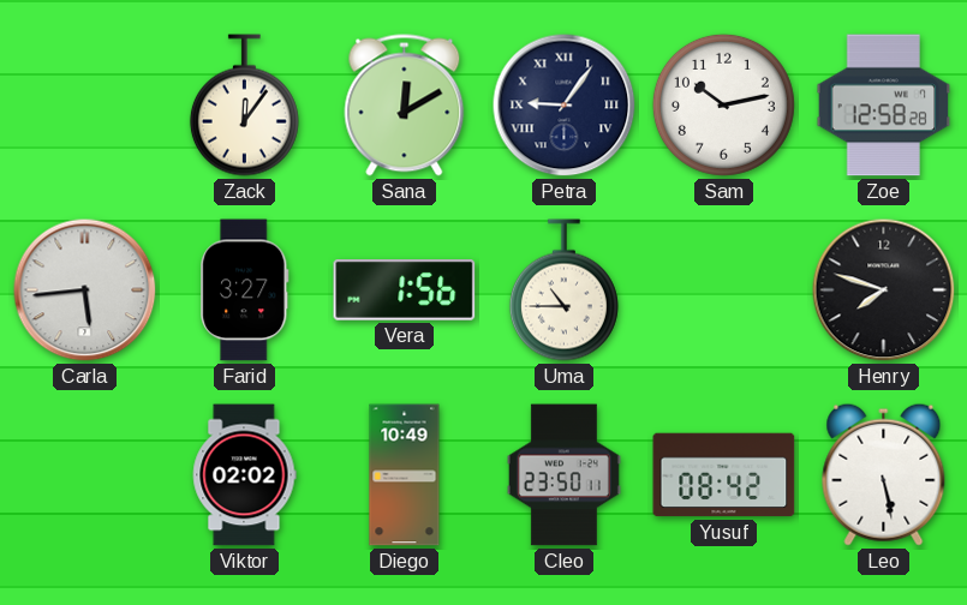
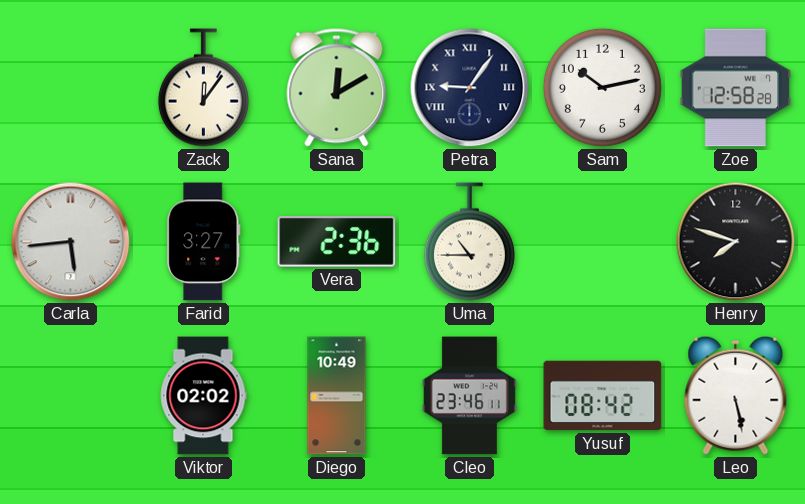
Vera: 1:56 -> 2:36 (337, 242)
Cleo: 23:50 -> 23:46 (469, 396)
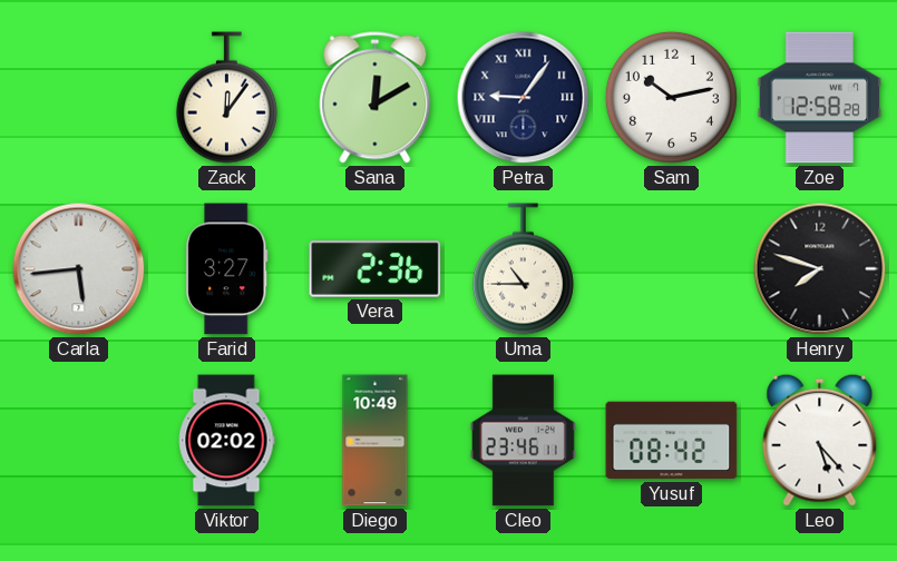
Leo: 5:28 -> 5:23 (820, 440)
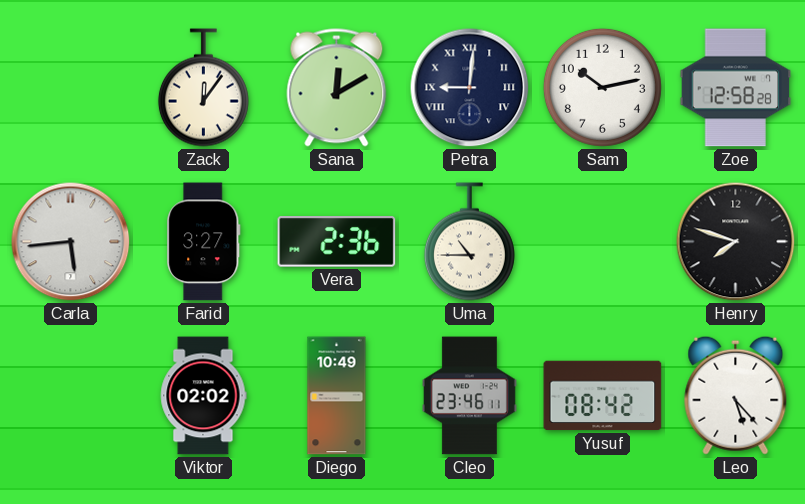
Petra: 9:06 -> 9:01 (470, 88)
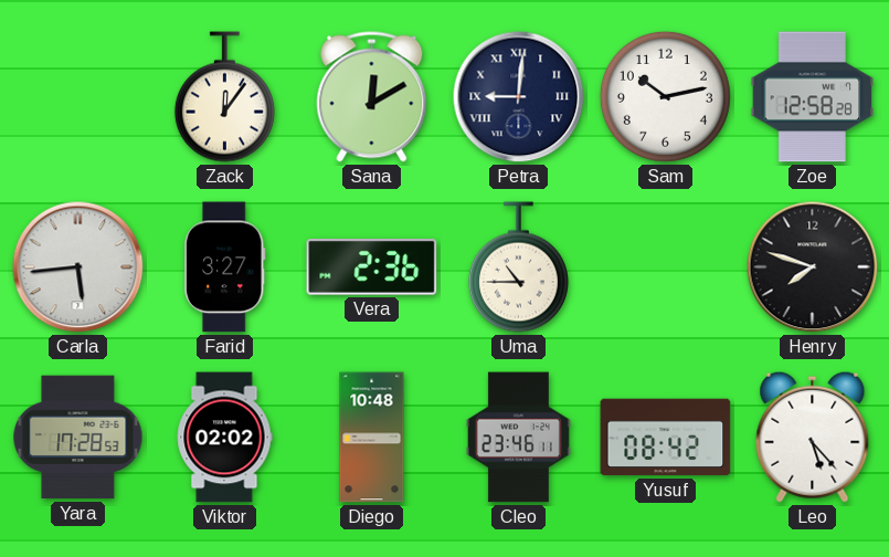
Yara: none -> 17:28 (78, 438)
Diego: 10:49 -> 10:48 (372, 438)
